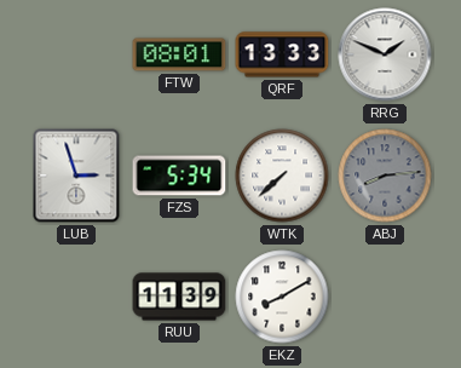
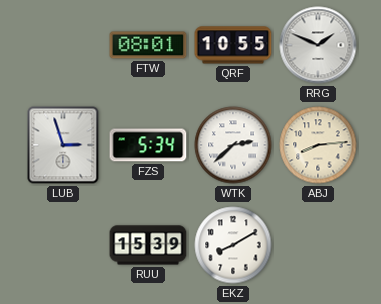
QRF: 13:33 -> 10:55 (233, 45)
WTK: 7:38 -> 2:38 (233, 145)
ABJ dial: grey -> cream (318, 145)
RUU: 11:39 -> 15:39 (148, 245)
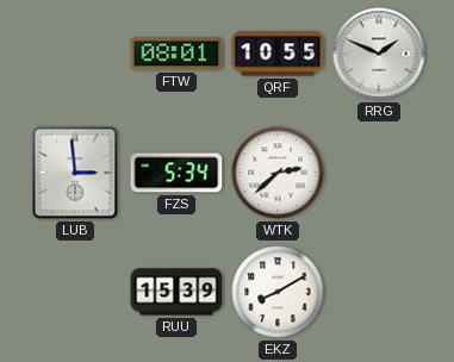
LUB: 2:57 -> 2:59 (75, 173)
ABJ: 8:14 -> none (318, 145)
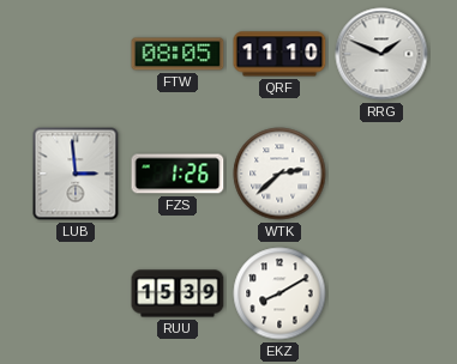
FTW: 08:01 -> 08:05 (178, 54)
QRF: 10:55 -> 11:10 (279, 54)
FZS: 5:34 -> 1:26 (178, 174)
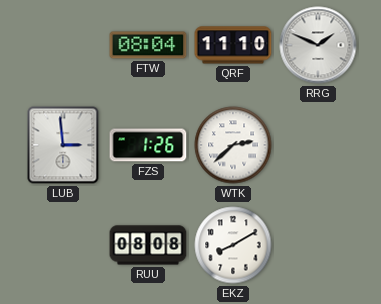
FTW: 08:05 -> 08:04 (148, 45)
RUU: 15:39 -> 08:08 (148, 245)
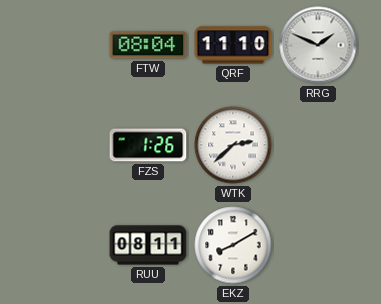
LUB: 2:59 -> none (63, 145)
RUU: 08:08 -> 08:11 (148, 245)
